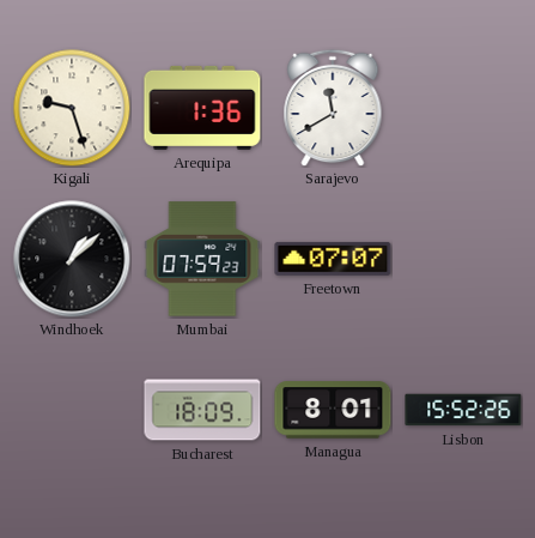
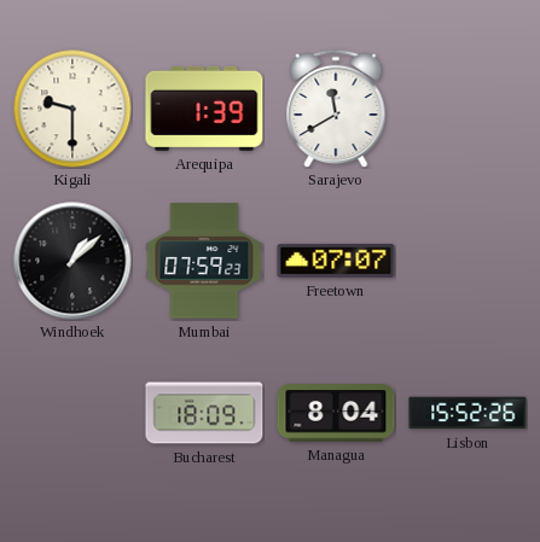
Kigali: 9:27 -> 9:30 (72, 109)
Arequipa: 1:36 -> 1:39 (204, 109)
Managua: 8:01 -> 8:04 (336, 413)
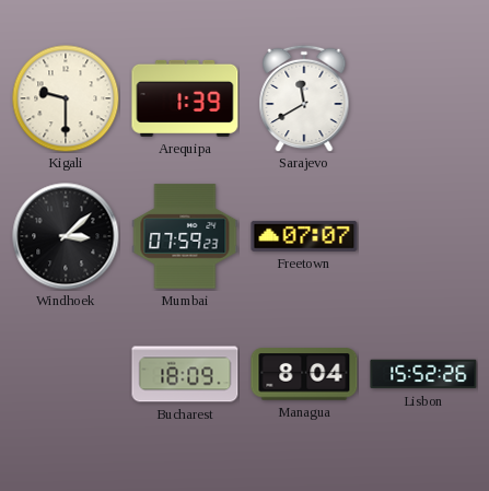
Windhoek: 1:08 -> 3:08 (66, 236)
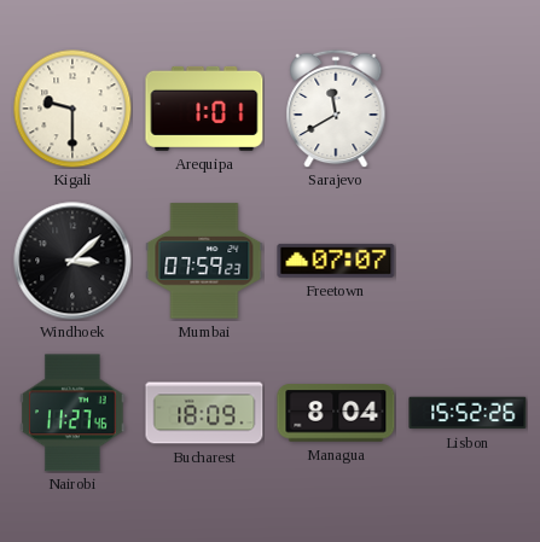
Arequipa: 1:39 -> 1:01 (204, 109)
Nairobi: none -> 11:27 (72, 413)
